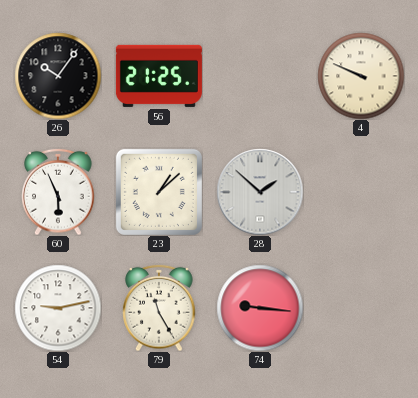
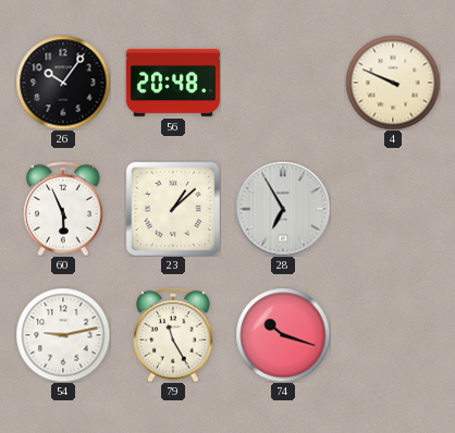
56: 21:25 -> 20:48 (173, 83)
28: 1:52 -> 6:55 (283, 209)
74: 9:16 -> 10:18 (283, 335)
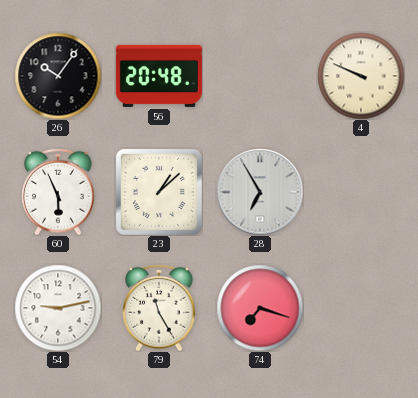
74: 10:18 -> 7:18 (260, 308)
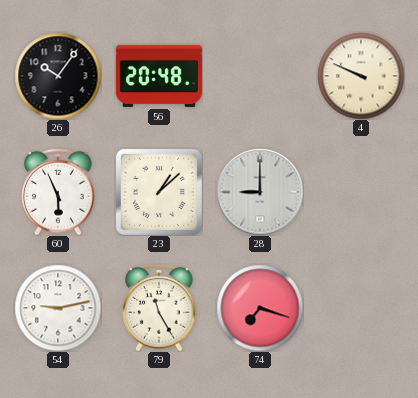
28: 6:55 -> 9:00 (260, 192)
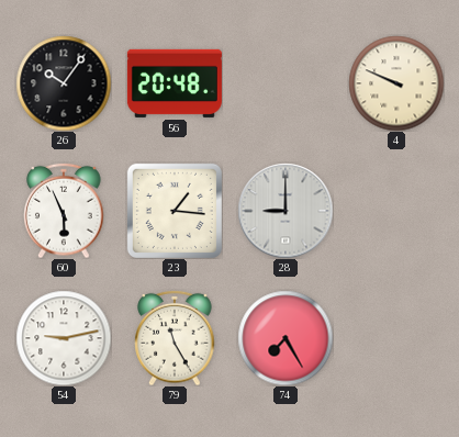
23: 1:08 -> 1:16 (175, 211)
74: 7:18 -> 7:25 (286, 338)
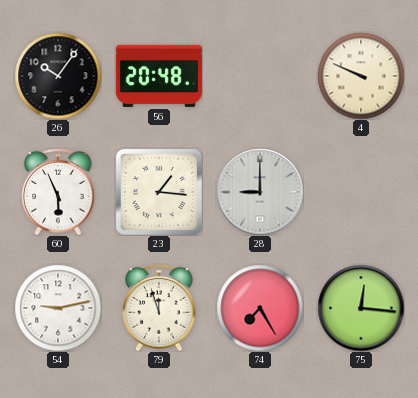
79: 11:25 -> 11:57 (159, 308)
75: none -> 12:16 (361, 308)
